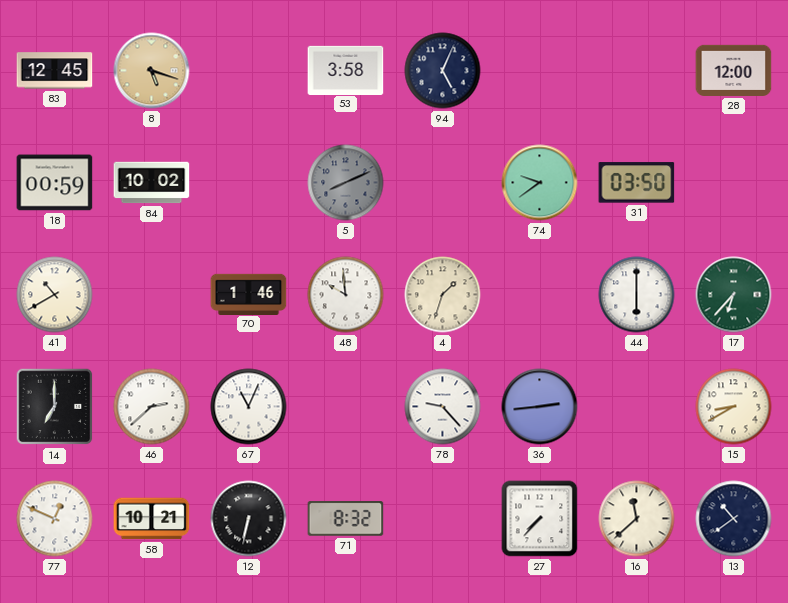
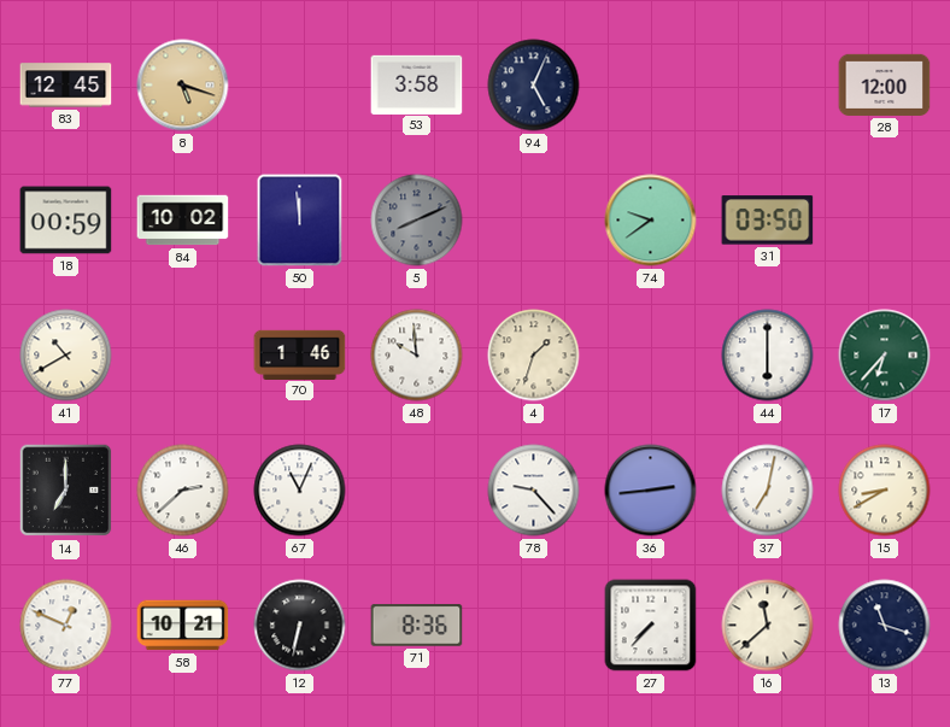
50: none -> 11:59 (300, 221)
37: none -> 7:02 (768, 491)
71: 8:32 -> 8:36 (417, 626)
13: 10:39 -> 11:18 (885, 626)
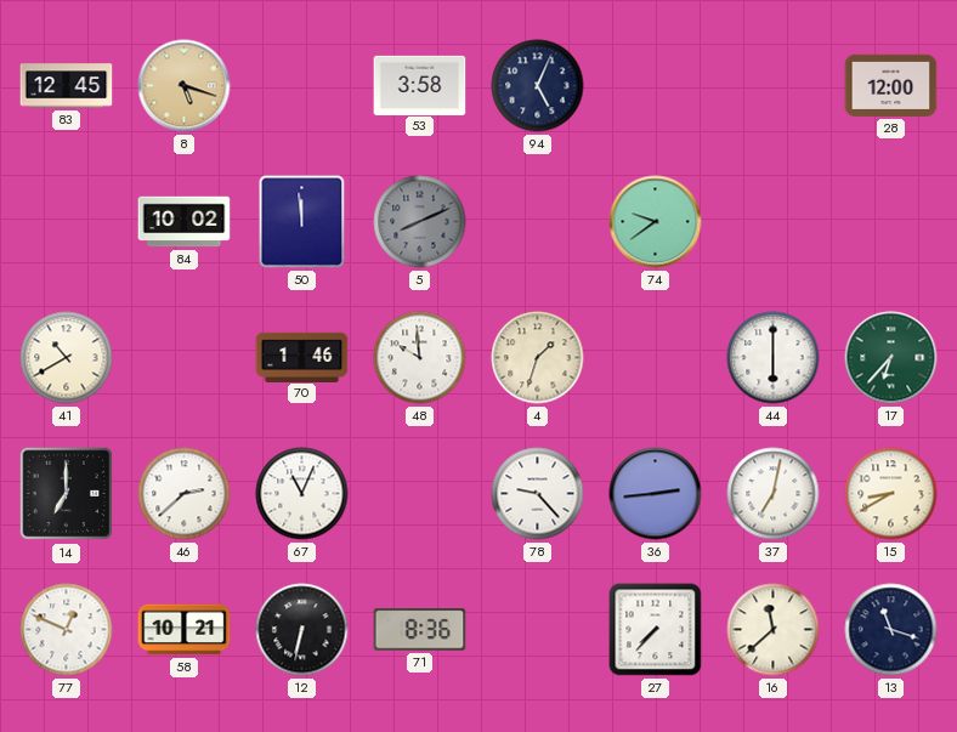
18: 00:59 -> none (66, 221)
31: 03:50 -> none (768, 221)
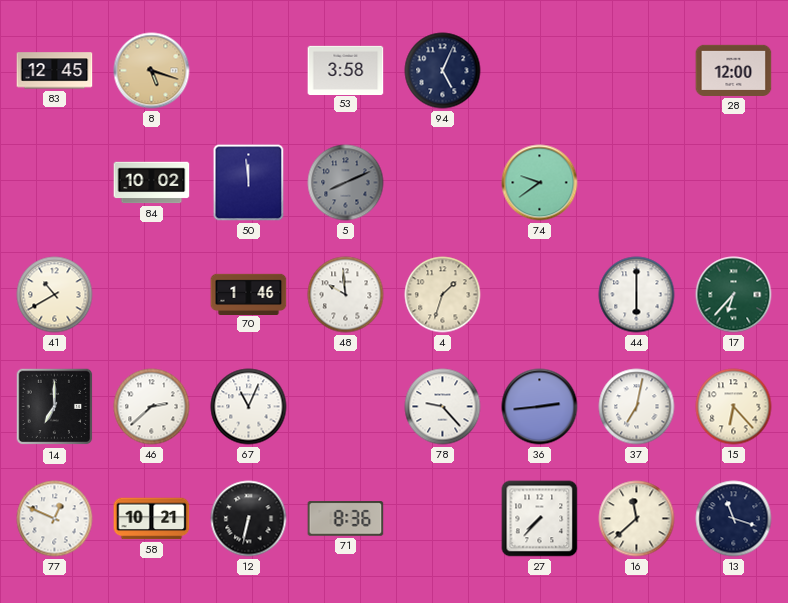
15: 8:40 -> 6:23 (734, 407)
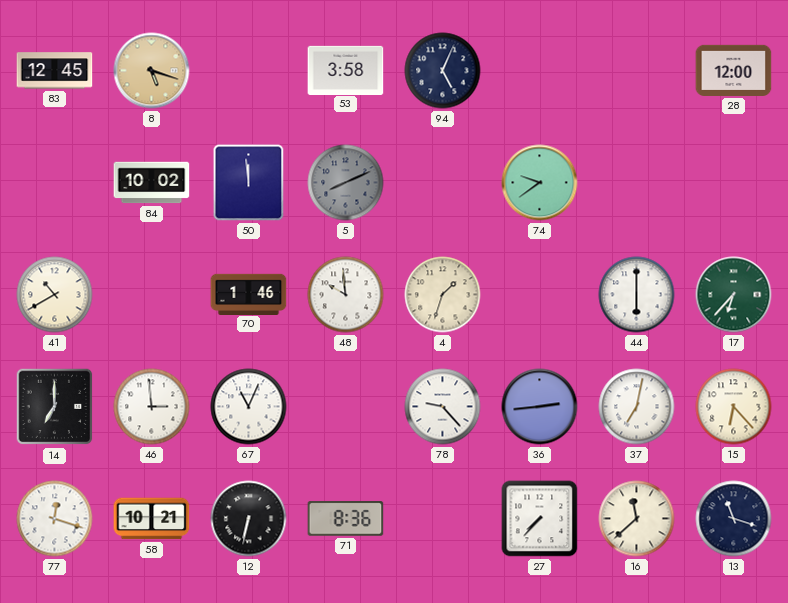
46: 2:38 -> 2:59 (152, 407)
77: 12:49 -> 12:18 (55, 519)
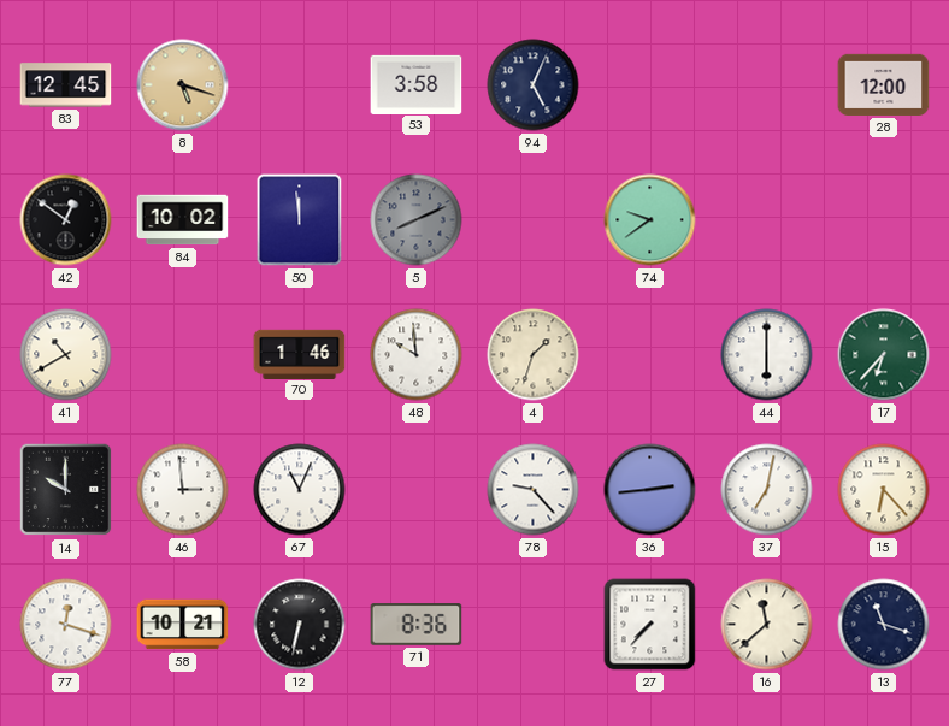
42: none -> 12:51 (66, 220)
14: 7:00 -> 10:00 (66, 490)
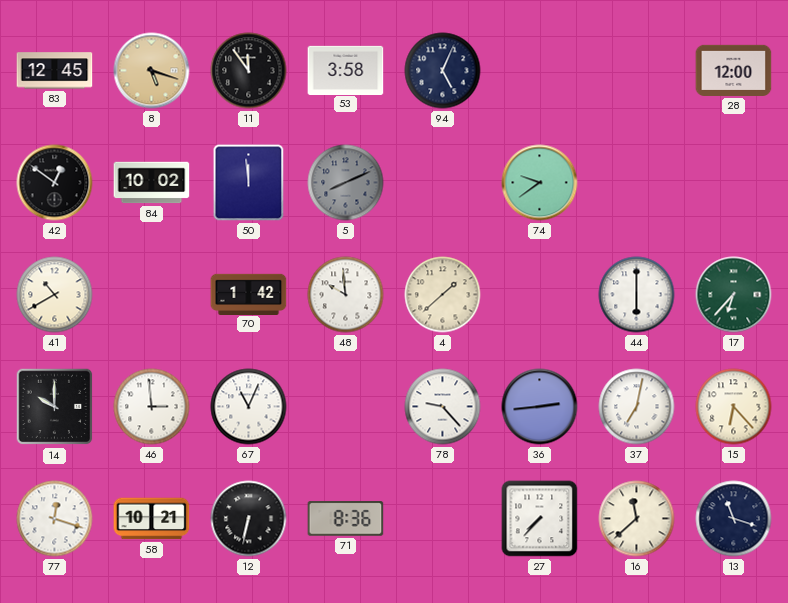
11: none -> 11:54 (249, 71)
70: 1:46 -> 1:42 (249, 294)
4: 1:33 -> 1:38 (443, 295)
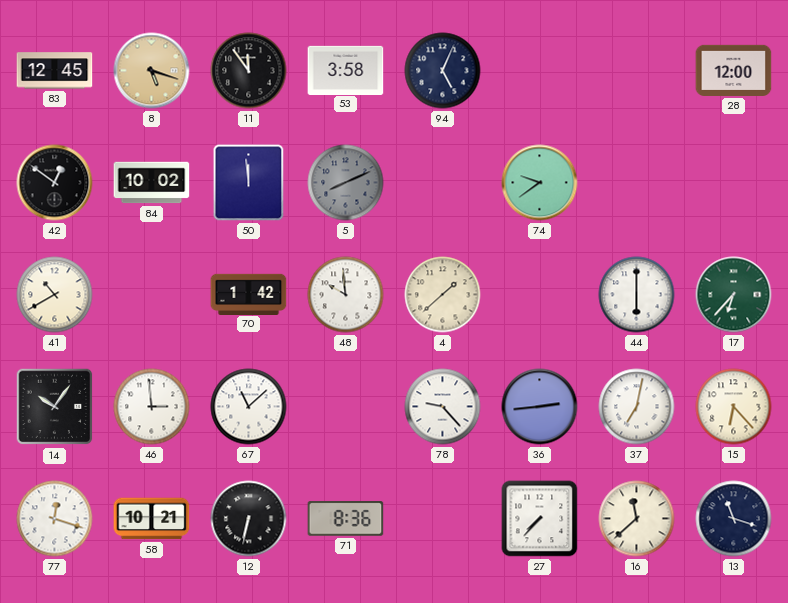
14: 10:00 -> 10:06 (55, 407)
67: 11:04 -> 11:08 (249, 407)
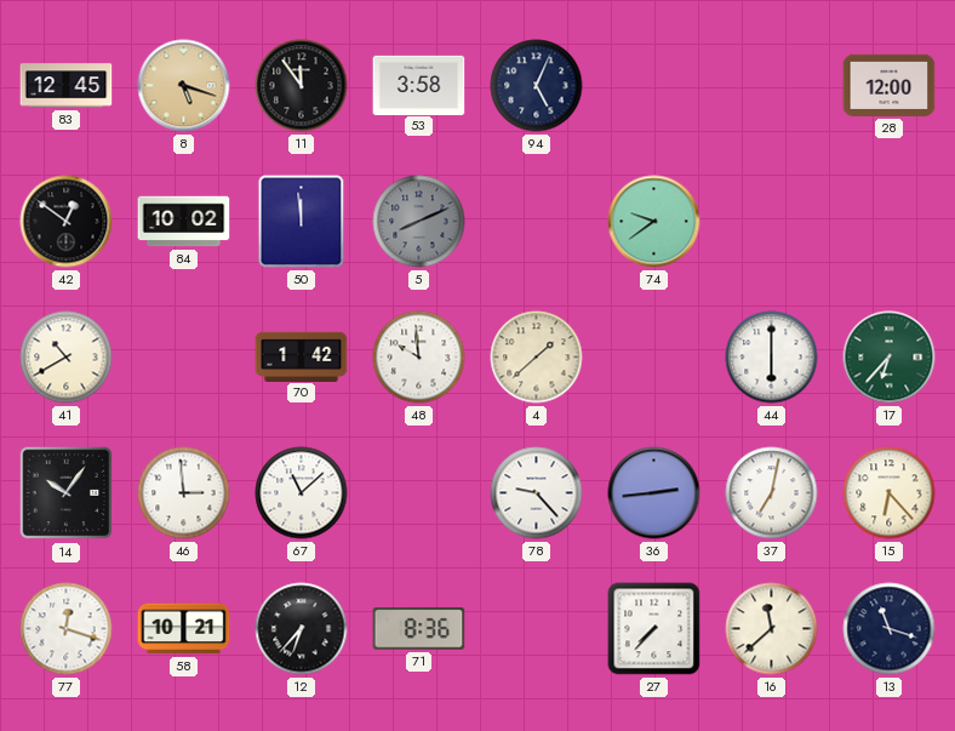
12: 6:32 -> 6:37 (302, 629)
